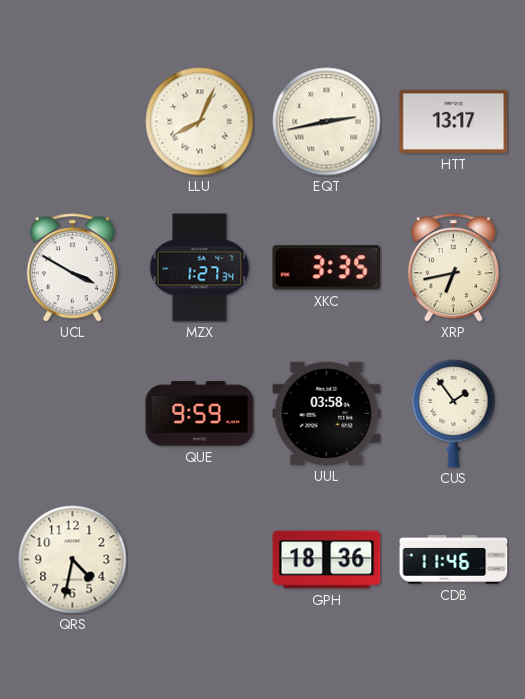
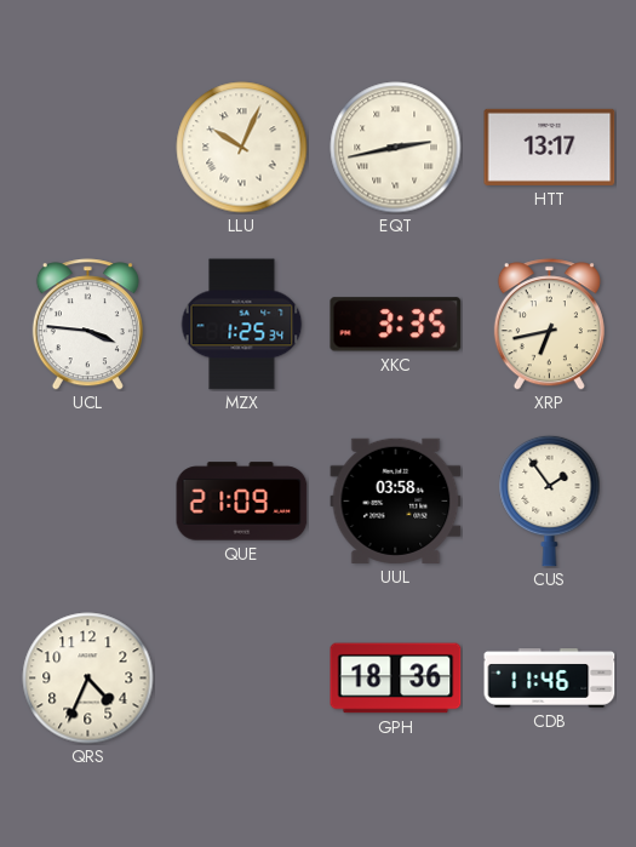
LLU: 8:04 -> 10:04 (242, 148)
UCL: 3:50 -> 3:46 (87, 325)
MZX: 1:27 -> 1:25 (242, 325)
QUE: 9:59 -> 21:09 (242, 502)
QRS: 4:32 -> 4:34 (88, 679)
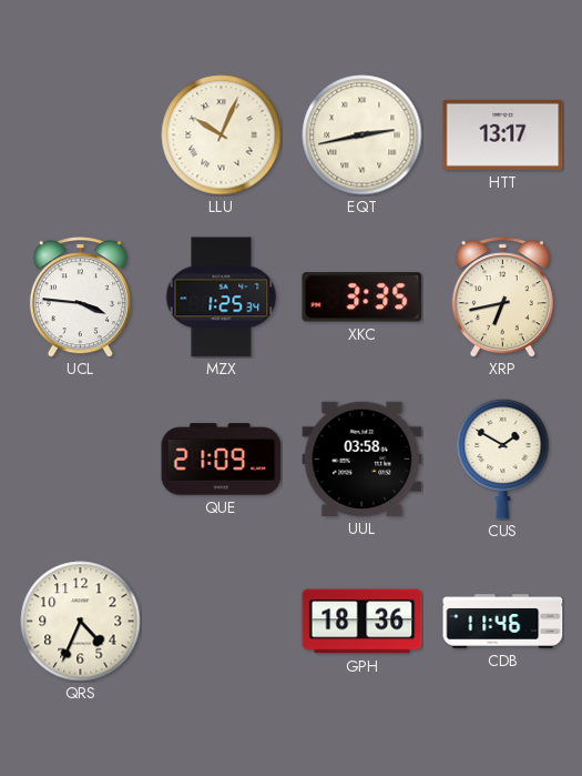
CUS: 1:54 -> 1:50 (503, 458)
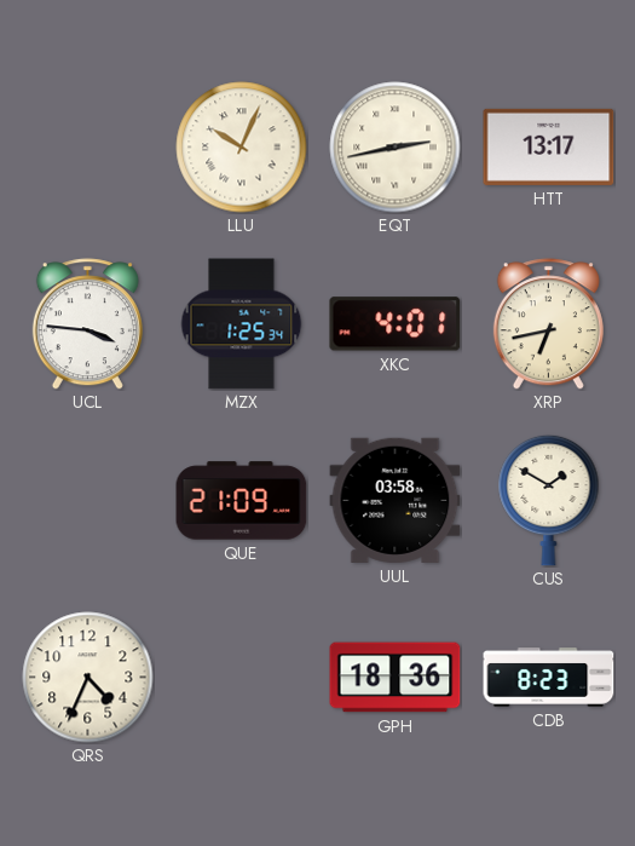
XKC: 3:35 -> 4:01 (396, 324)
CDB: 11:46 -> 8:23 (549, 678)
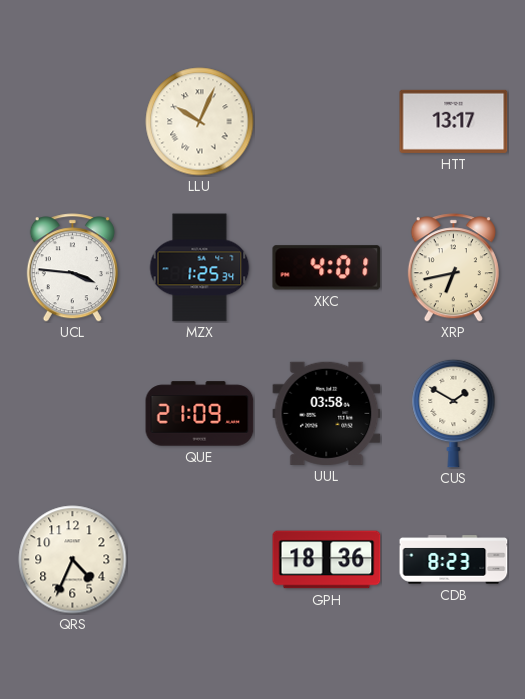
EQT: 2:43 -> none (396, 148)
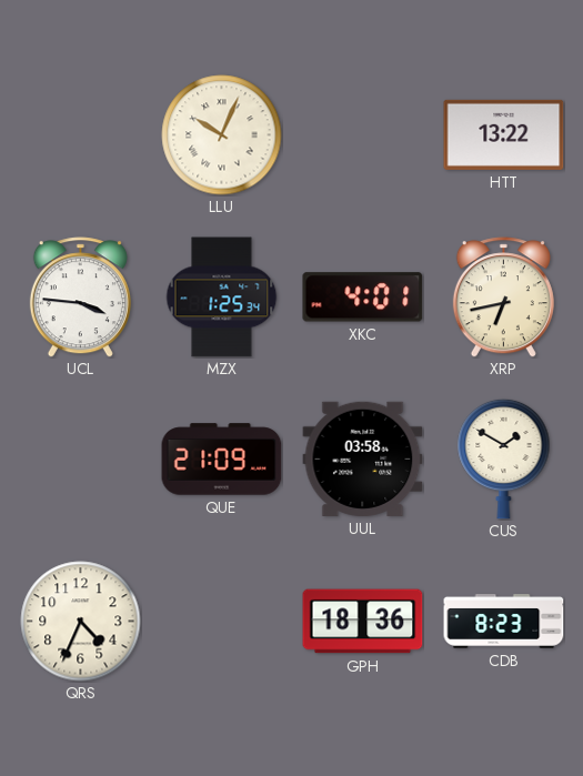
HTT: 13:17 -> 13:22 (504, 134)
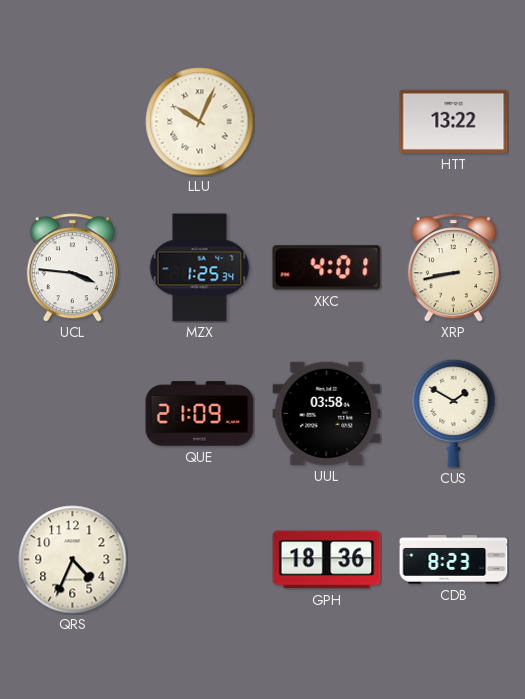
XRP: 6:43 -> 8:43 (453, 268)
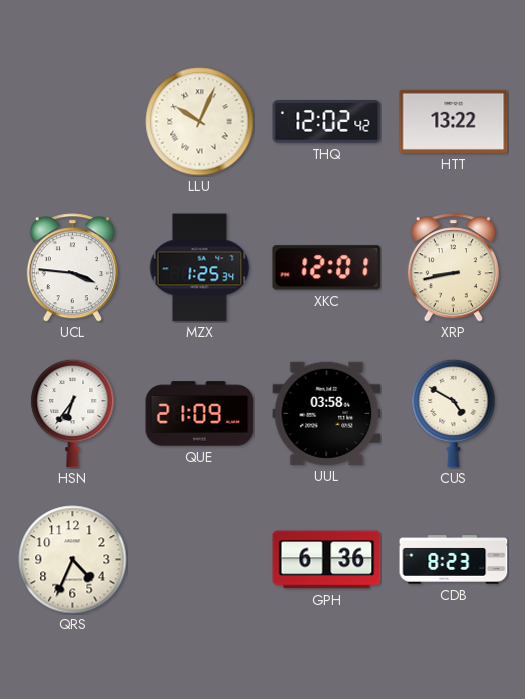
THQ: none -> 12:02 (327, 122)
XKC: 4:01 -> 12:01 (327, 268)
HSN: none -> 6:36 (73, 413)
CUS: 1:50 -> 4:50 (454, 413)
GPH: 18:36 -> 6:36 (327, 560)
